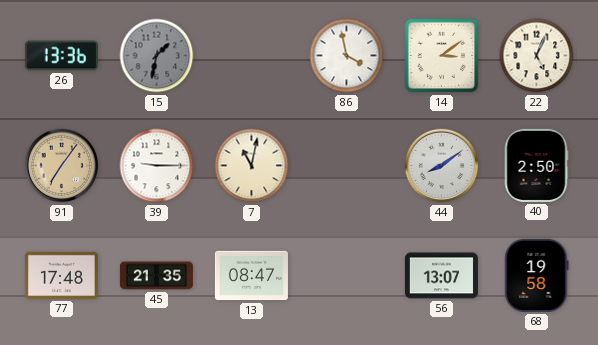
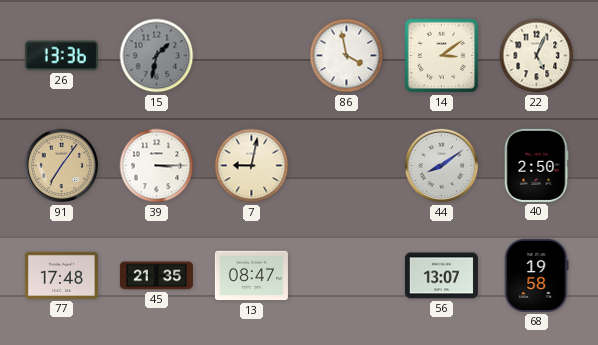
39: 9:15 -> 3:15 (157, 166)
7: 11:02 -> 9:02 (252, 166)
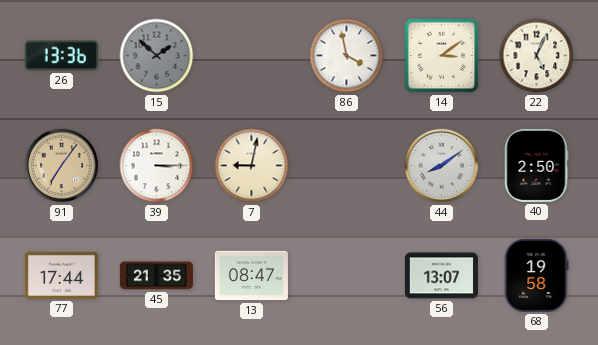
15: 1:32 -> 1:52 (157, 56)
77: 17:48 -> 17:44 (61, 275)
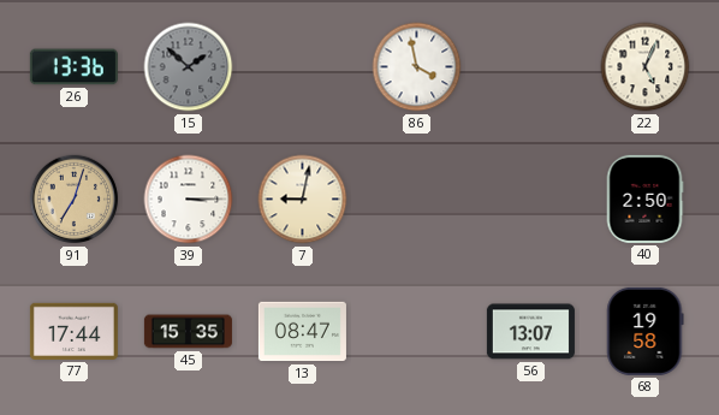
14: 3:09 -> none (442, 56)
91: 7:06 -> 7:03 (75, 200)
44: 8:09 -> none (442, 166)
45: 21:35 -> 15:35 (188, 332)
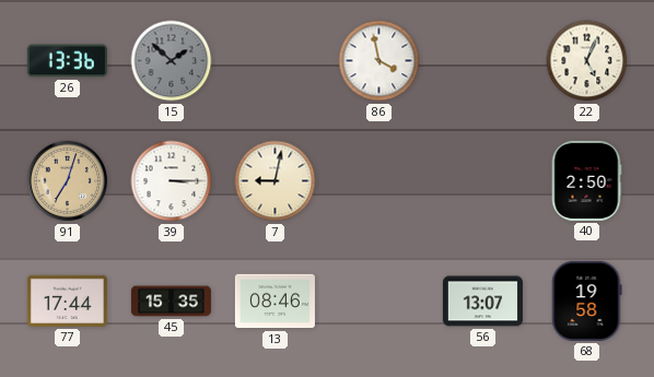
13: 08:47 -> 08:46 (275, 302)
